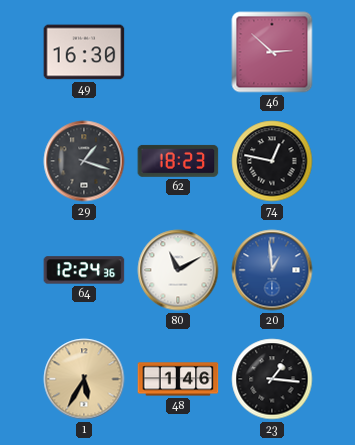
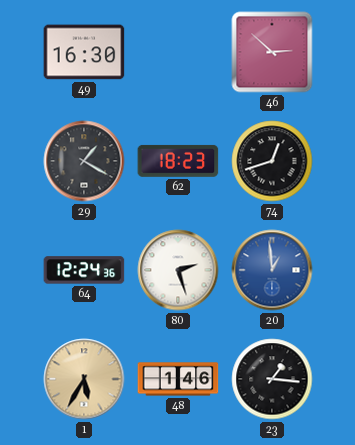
29: 1:18 -> 1:20 (84, 161)
74: 12:47 -> 12:42 (272, 161)
80: 11:10 -> 2:27 (178, 270)
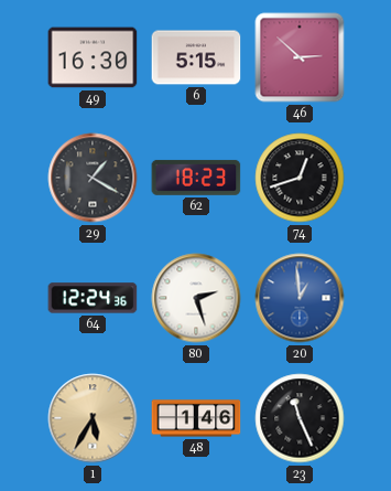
6: none -> 5:15 (196, 57)
23: 1:16 -> 11:26 (300, 418)
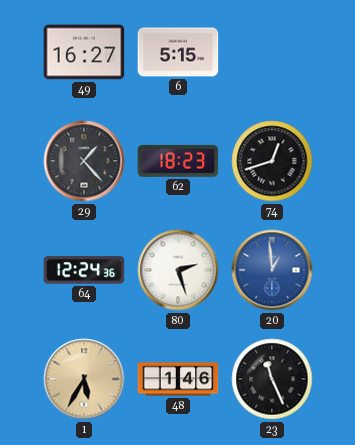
49: 16:30 -> 16:27 (84, 52)
46: 2:52 -> none (300, 57)
29: 1:20 -> 1:23 (84, 161)
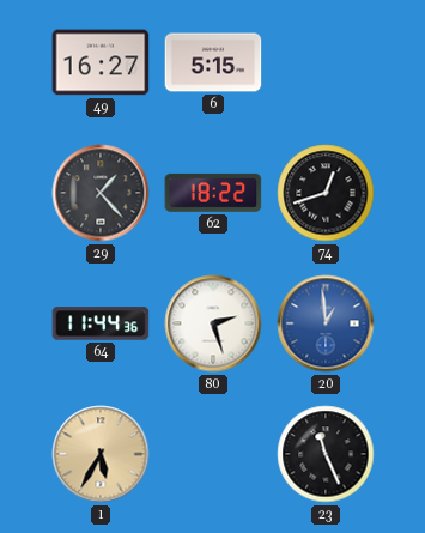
62: 18:23 -> 18:22 (213, 193)
64: 12:24 -> 11:44 (101, 323)
48: 1:46 -> none (178, 379)
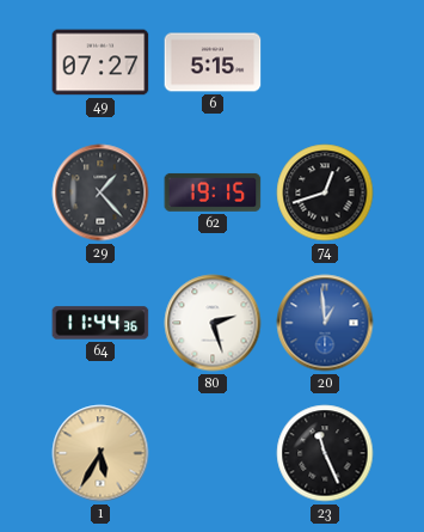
49: 16:27 -> 07:27 (100, 62)
62: 18:22 -> 19:15 (213, 192)
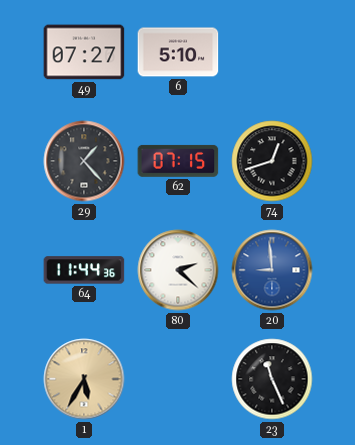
6: 5:15 -> 5:10 (178, 52)
62: 19:15 -> 07:15 (178, 161)
80: 2:27 -> 2:22 (178, 270)
20: 12:59 -> 8:59 (272, 270)
